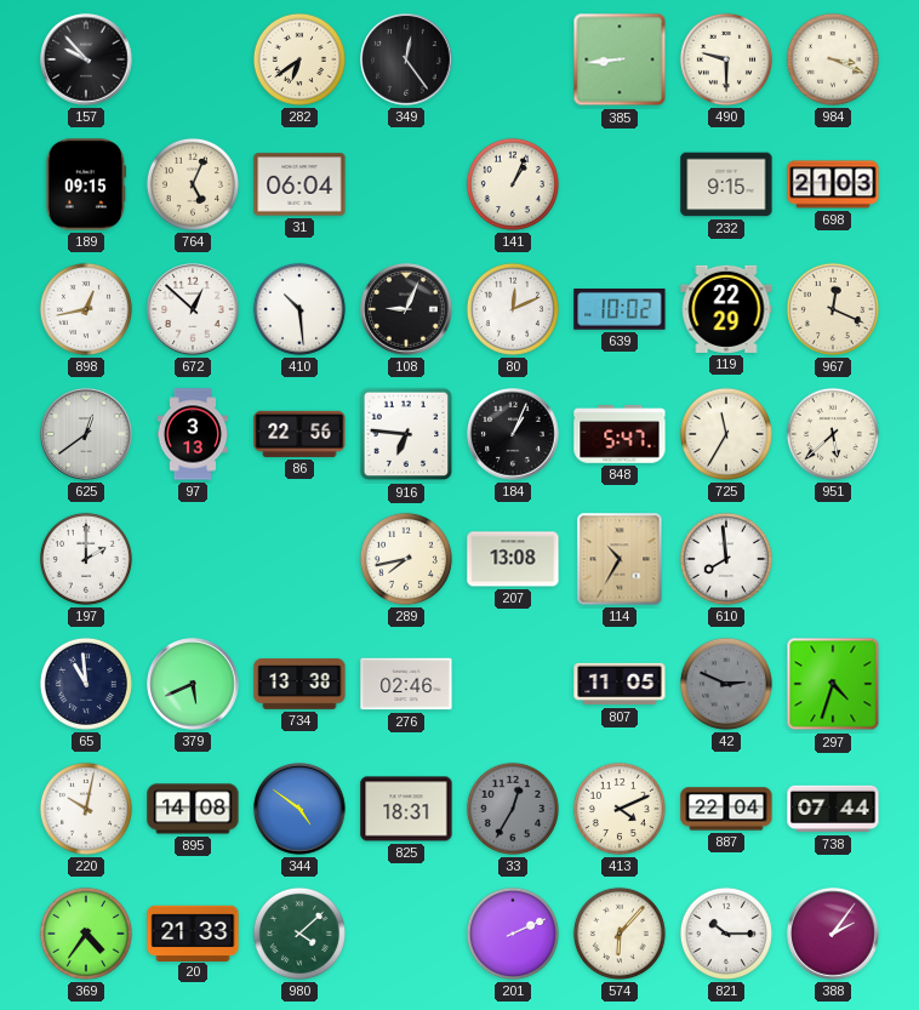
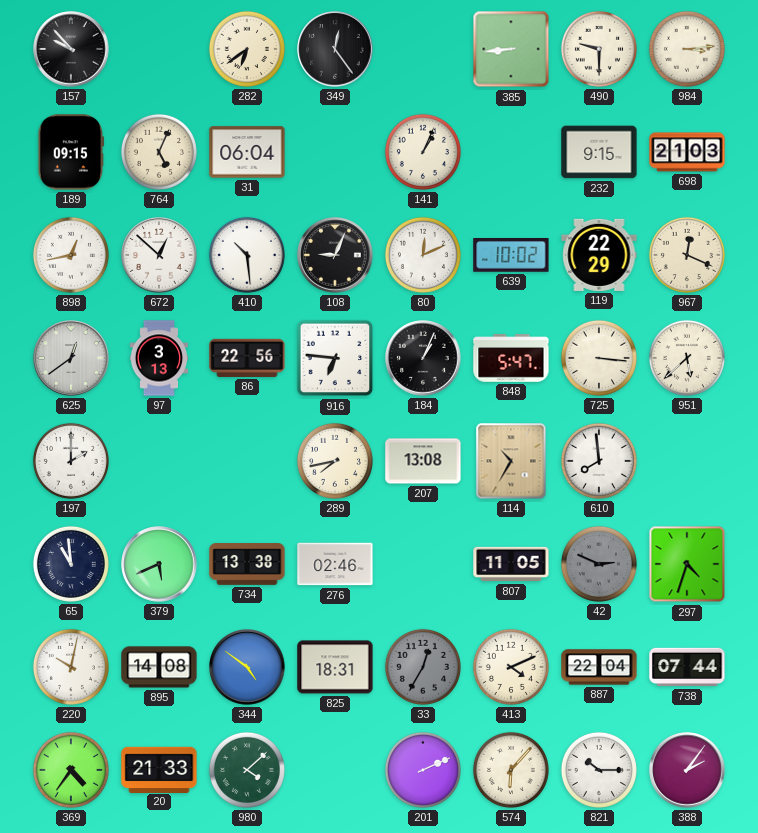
984: 3:19 -> 3:14 (687, 49)
725: 11:35 -> 3:16 (599, 358)
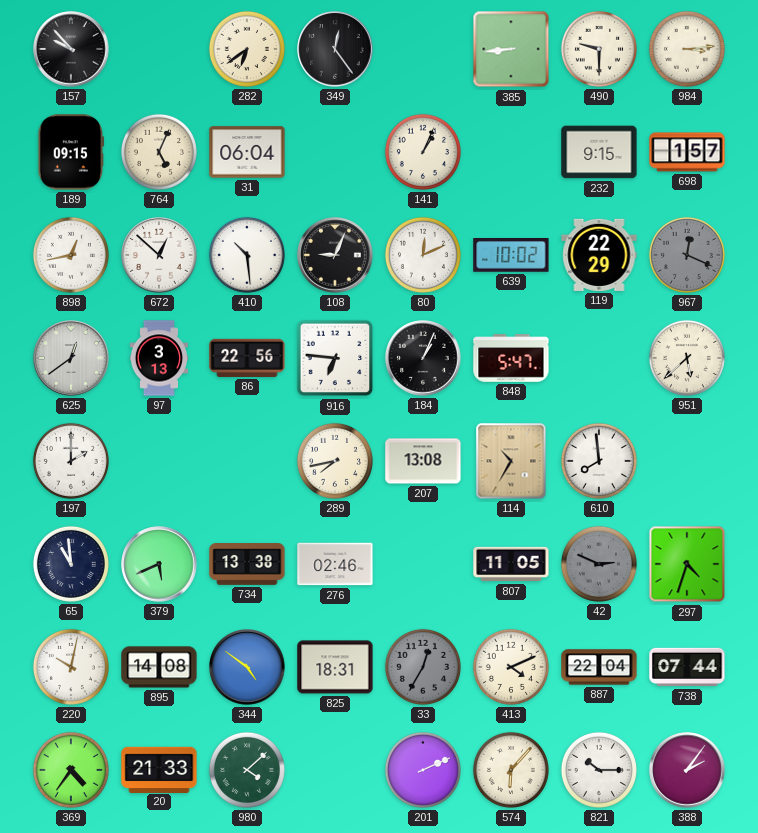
698: 21:03 -> 1:57 (687, 152)
967 dial: cream -> grey (687, 255)
725: 3:16 -> none (599, 358)
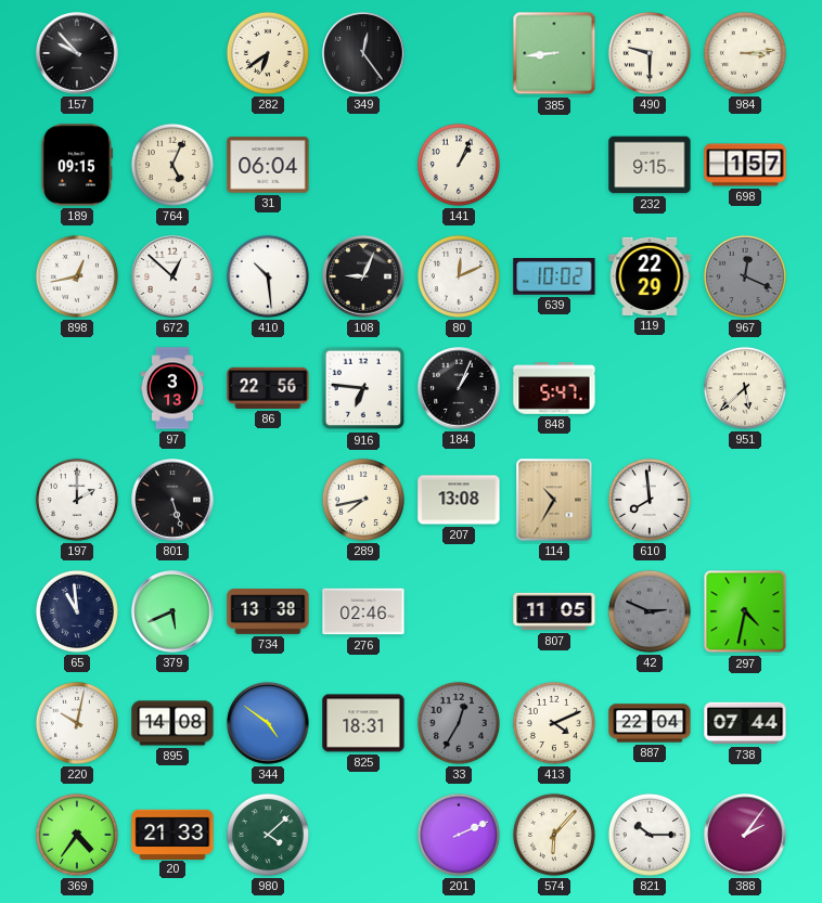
625: 12:39 -> none (71, 358)
801: none -> 5:27 (172, 500)
297: 4:33 -> 4:32 (745, 611)
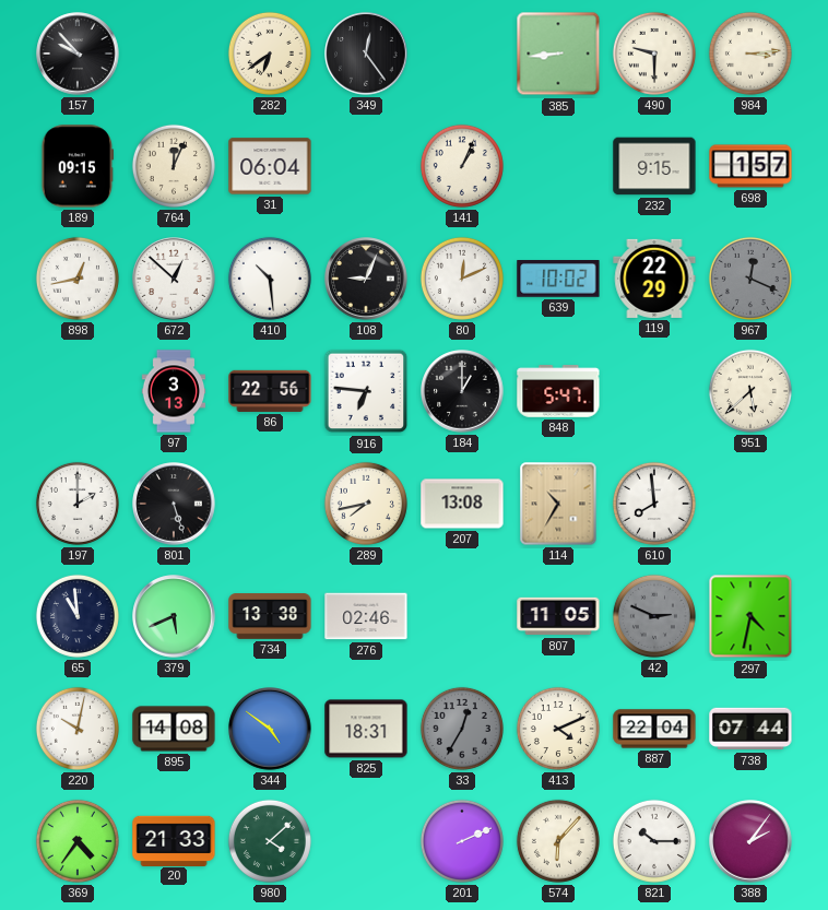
764: 5:04 -> 12:04 (174, 166)
184: 1:04 -> 1:00 (462, 391)
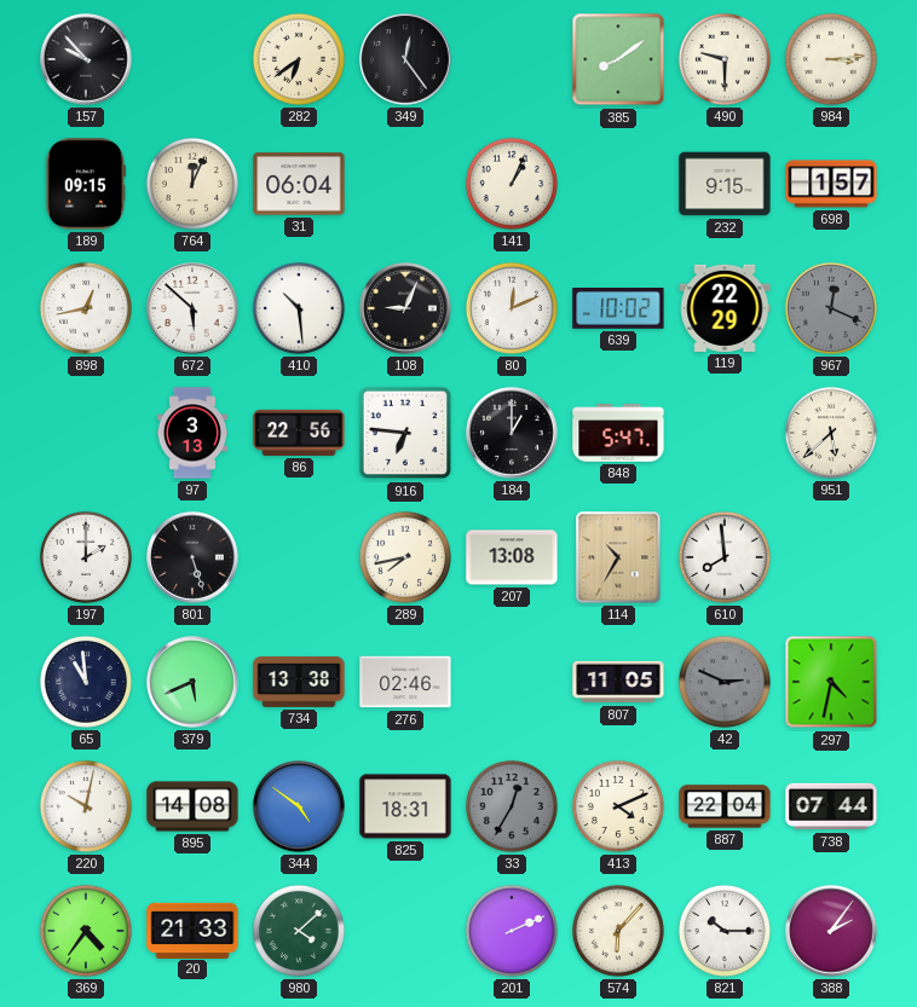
385: 8:44 -> 8:09 (618, 59)
672: 12:52 -> 5:52 (192, 308)
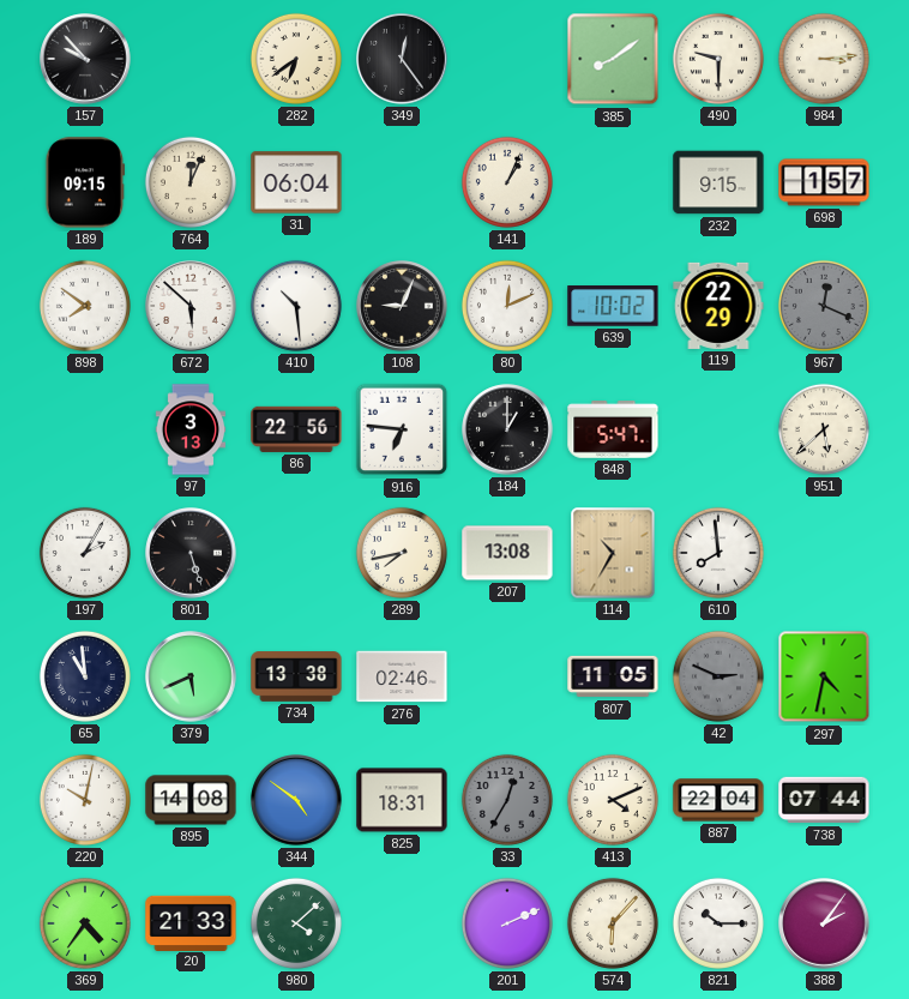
898: 12:43 -> 7:51 (85, 306)
197: 2:00 -> 2:05 (85, 553)
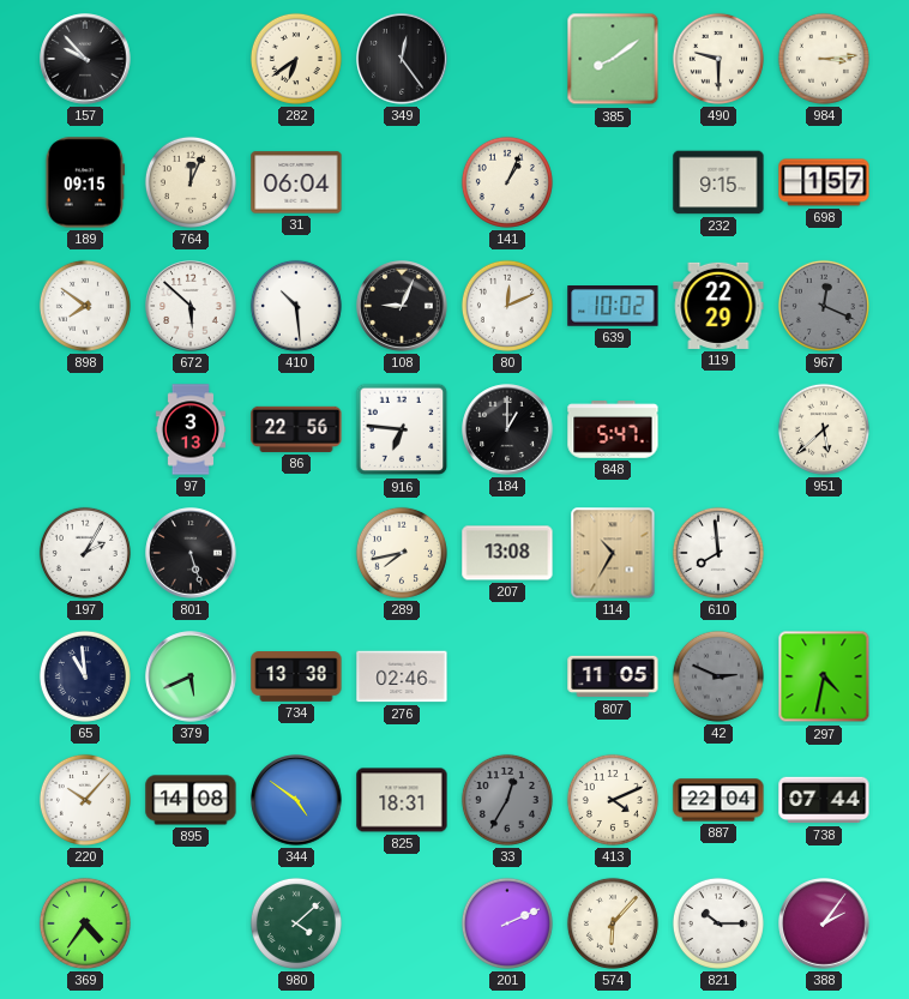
220: 10:02 -> 10:07 (85, 800)
20: 21:33 -> none (191, 922)
